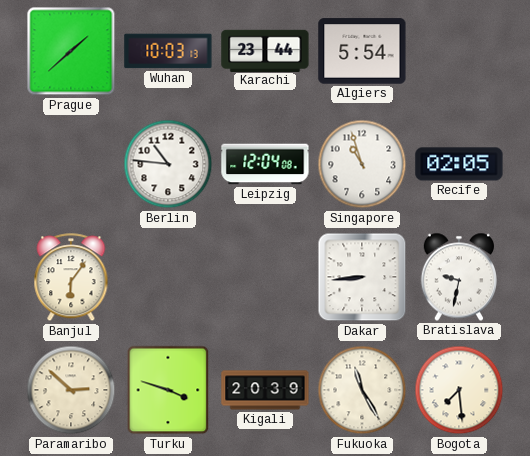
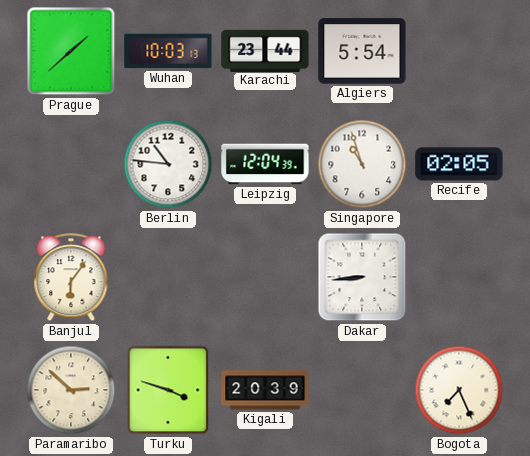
Leipzig: 12:04:08 -> 12:04:39 (265, 164)
Bratislava: 9:32 -> none (458, 277)
Fukuoka: 11:25 -> none (362, 390)
Bogota: 7:29 -> 7:26 (459, 390)
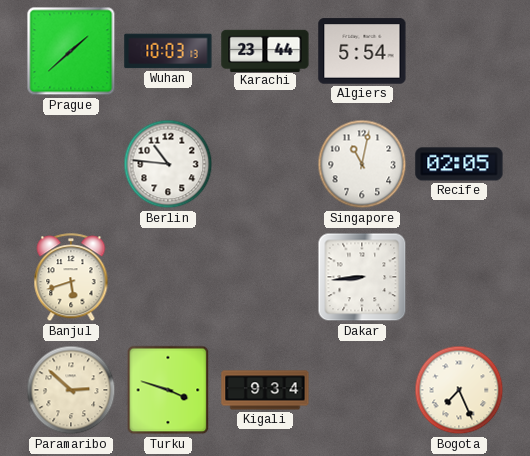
Leipzig: 12:04 -> none (265, 164)
Singapore: 10:57 -> 11:02 (362, 164)
Banjul: 6:06 -> 5:42 (71, 278)
Kigali: 20:39 -> 9:34 (265, 390)
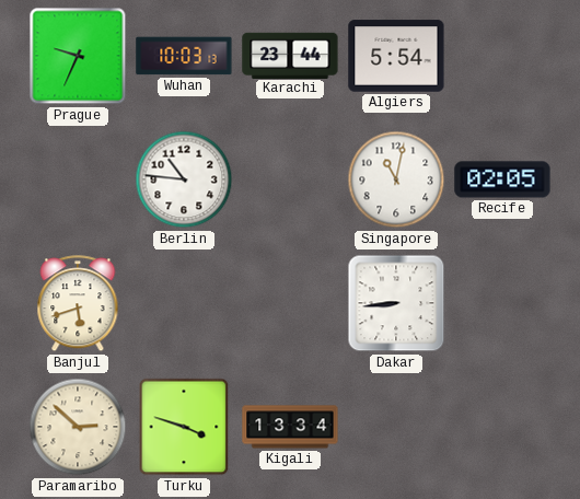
Prague: 1:38 -> 9:34 (78, 56)
Kigali: 9:34 -> 13:34 (290, 427)
Bogota: 7:26 -> none (459, 390)
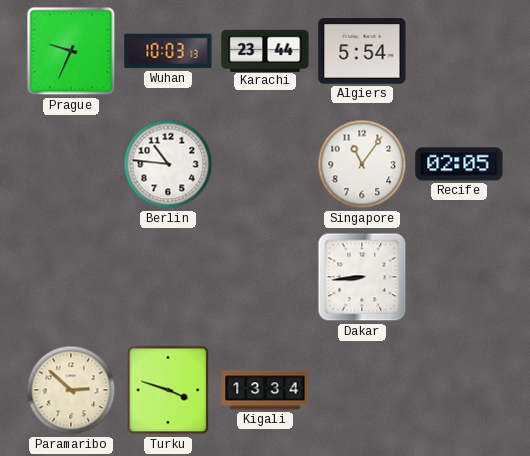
Singapore: 11:02 -> 11:06 (362, 164)
Banjul: 5:42 -> none (78, 304)
